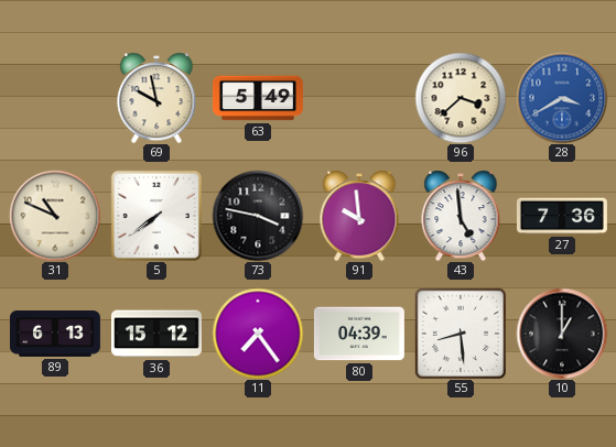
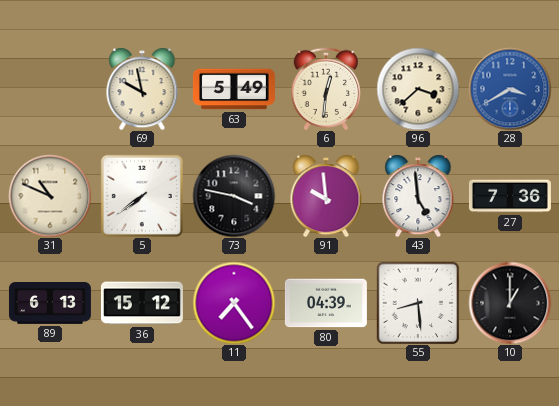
6: none -> 12:31 (326, 88)
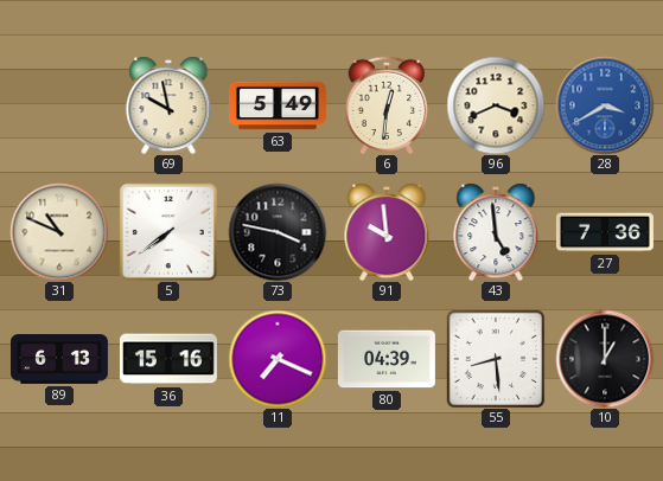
96: 3:38 -> 3:41 (496, 105)
36: 15:12 -> 15:16 (168, 359)
11: 7:24 -> 7:19 (278, 359)
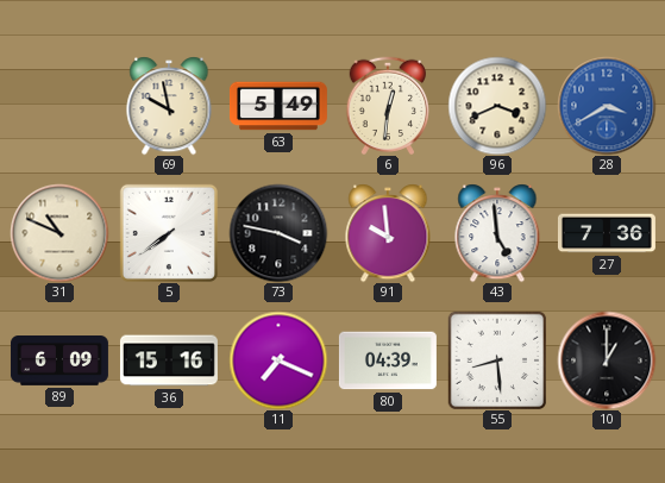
89: 6:13 -> 6:09 (59, 362)
